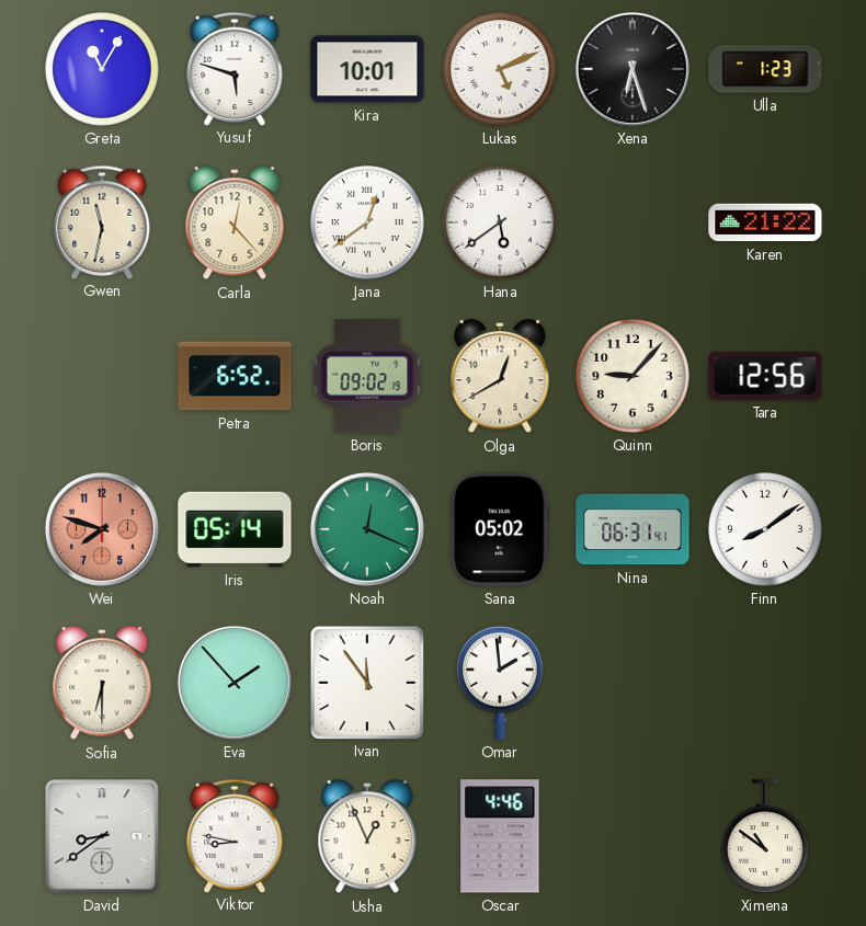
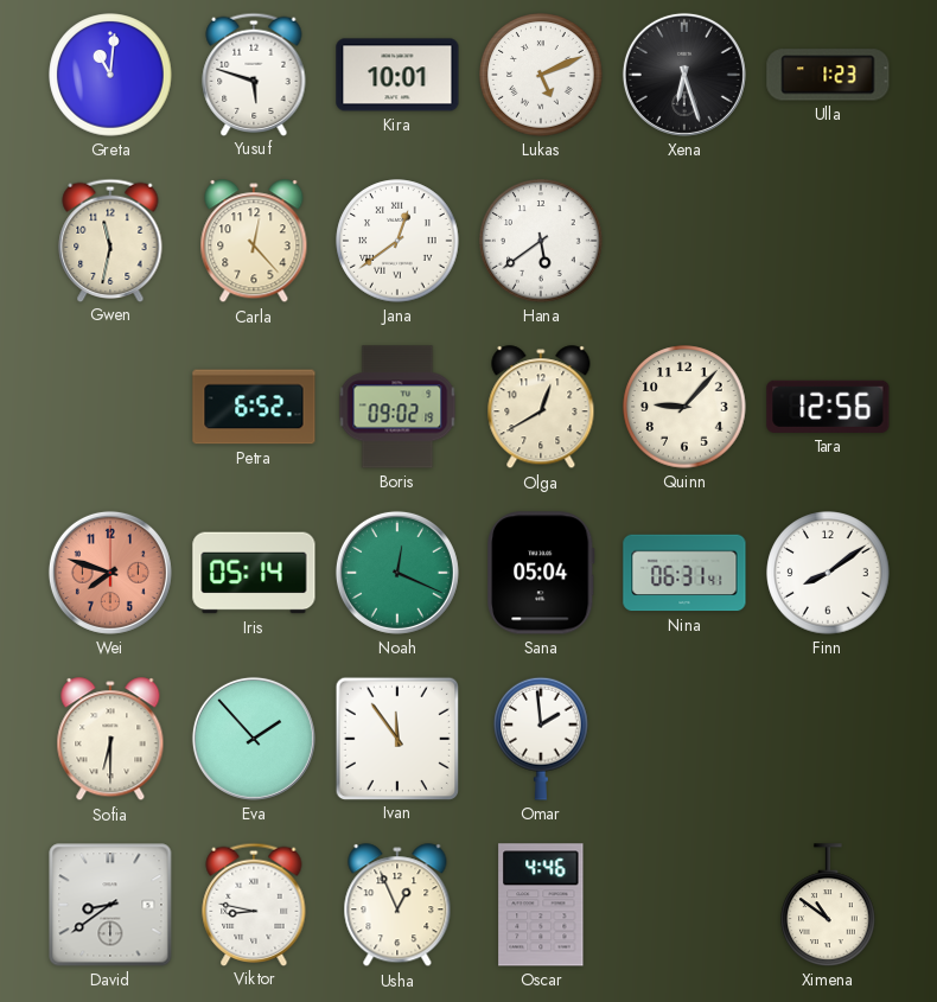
Greta: 11:05 -> 11:01 (110, 75)
Karen: 21:22 -> none (765, 222)
Sana: 05:02 -> 05:04 (541, 573)
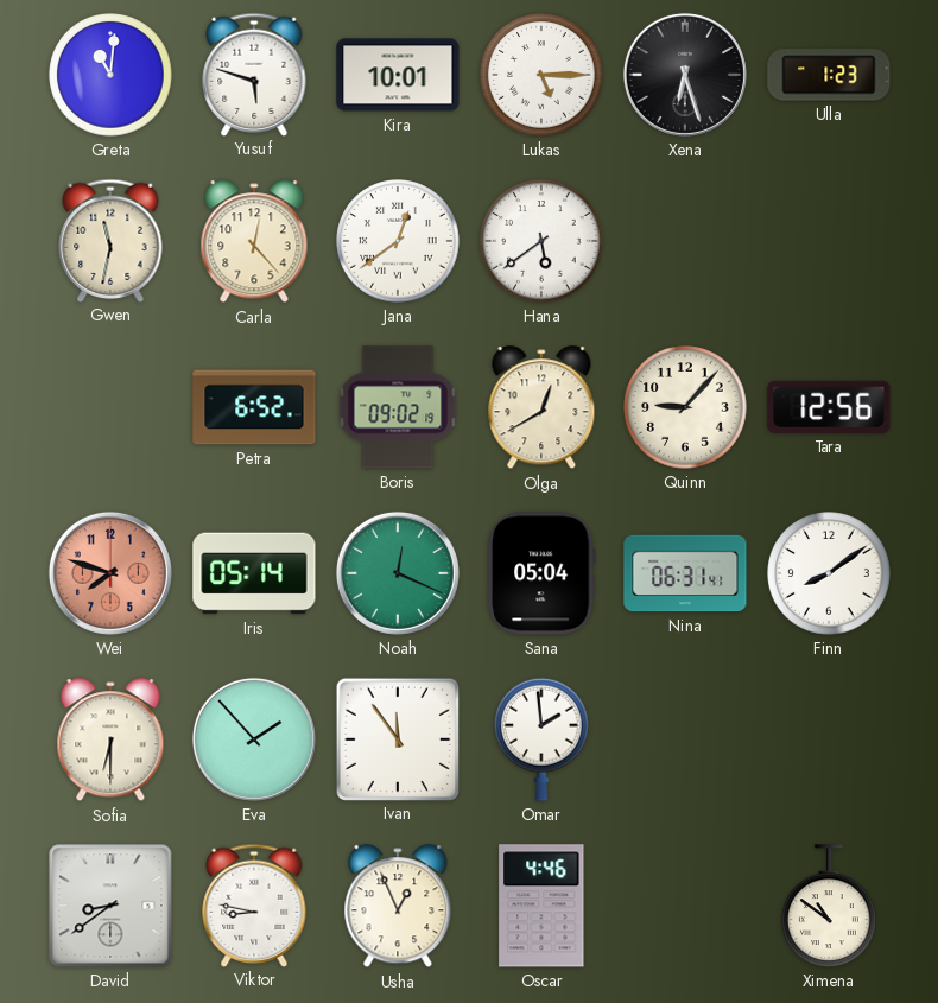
Lukas: 5:11 -> 5:15 (541, 75)
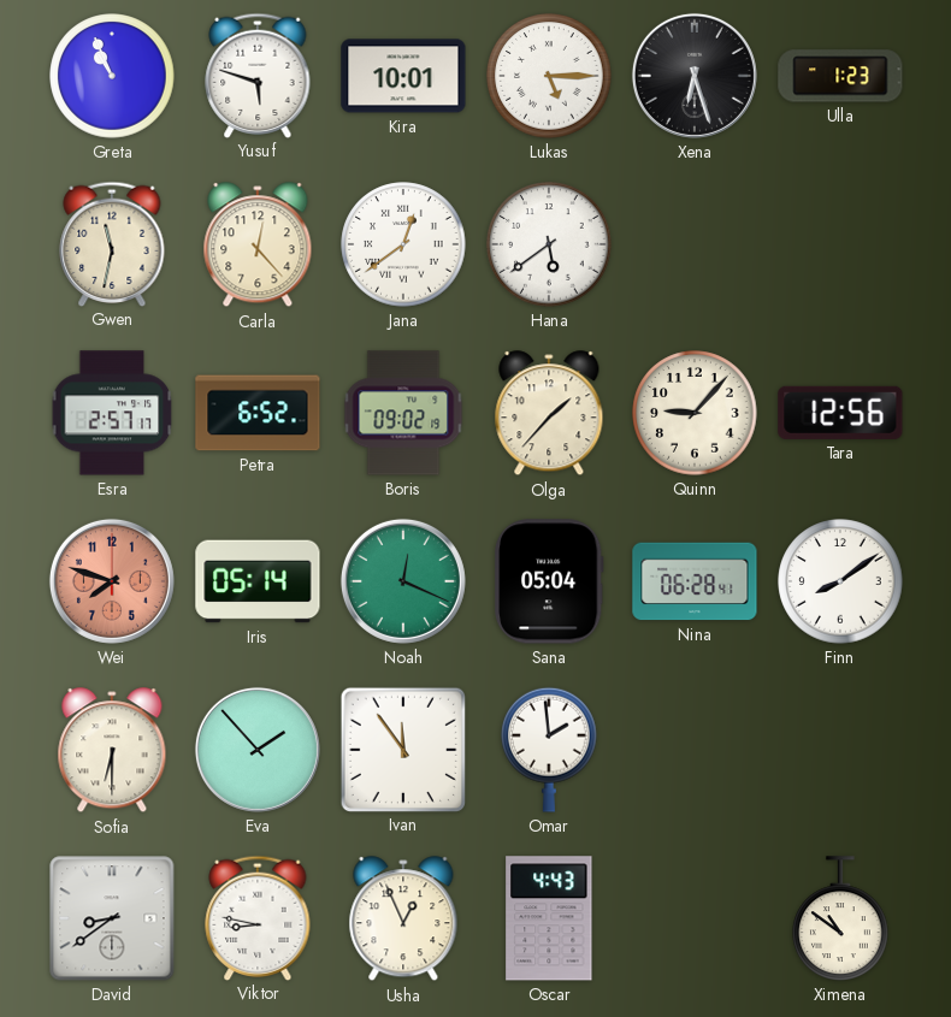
Greta: 11:01 -> 10:56 (112, 76)
Esra: none -> 2:57 (112, 413)
Olga: 12:40 -> 1:37 (549, 414)
Nina: 06:31 -> 06:28 (695, 581)
Oscar: 4:46 -> 4:43 (549, 918)
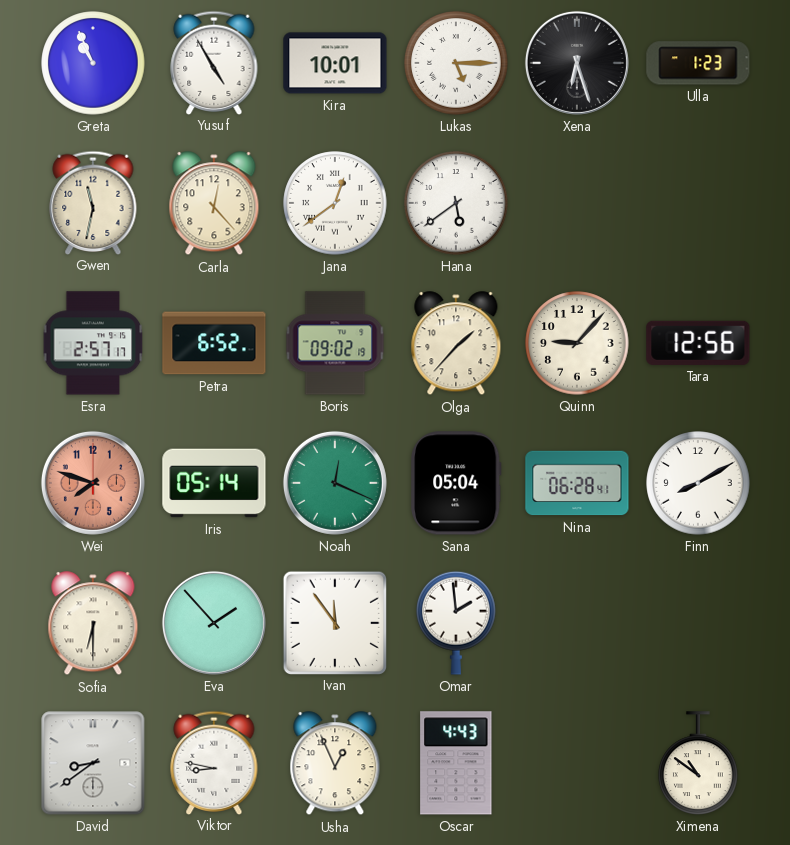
Yusuf: 5:48 -> 4:55 (214, 62)
Finn: 8:09 -> 8:10 (698, 483)
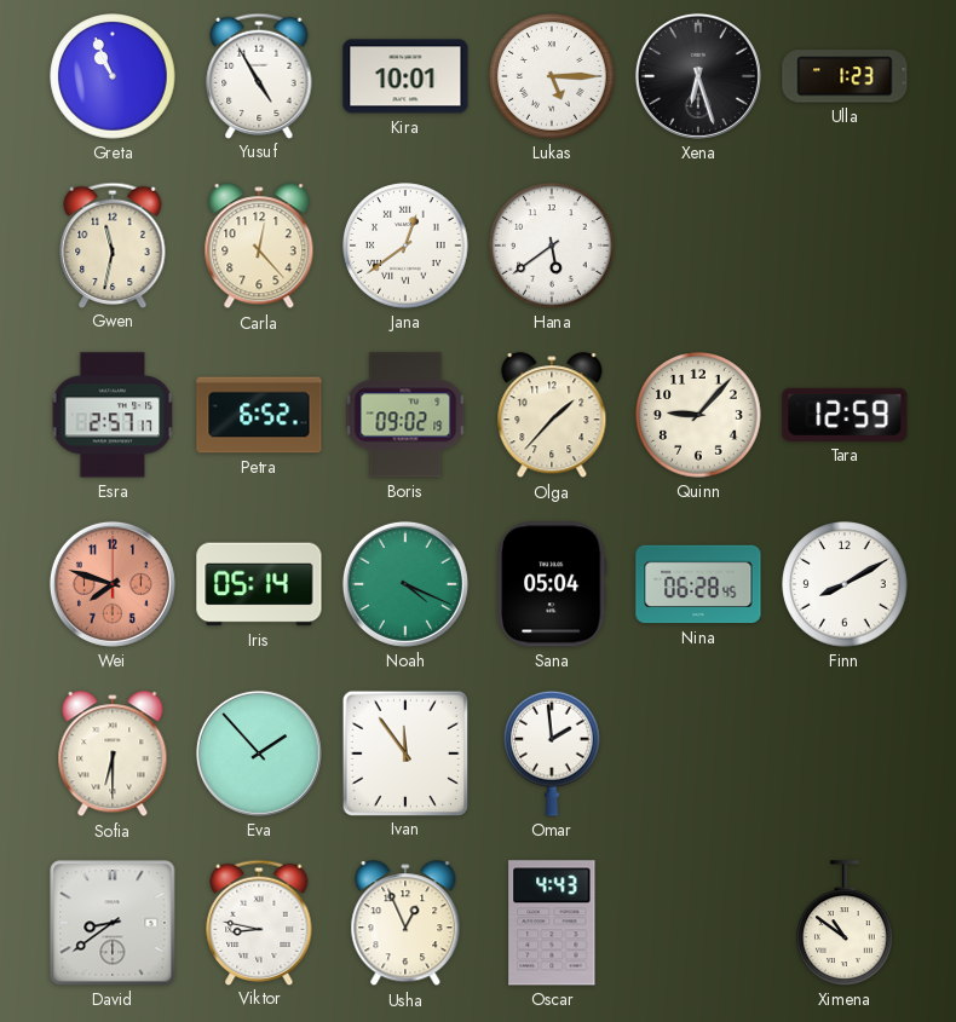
Tara: 12:56 -> 12:59 (845, 415)
Noah: 12:19 -> 4:19 (405, 584)
Nina: 06:28:41 -> 06:28:45 (698, 584)
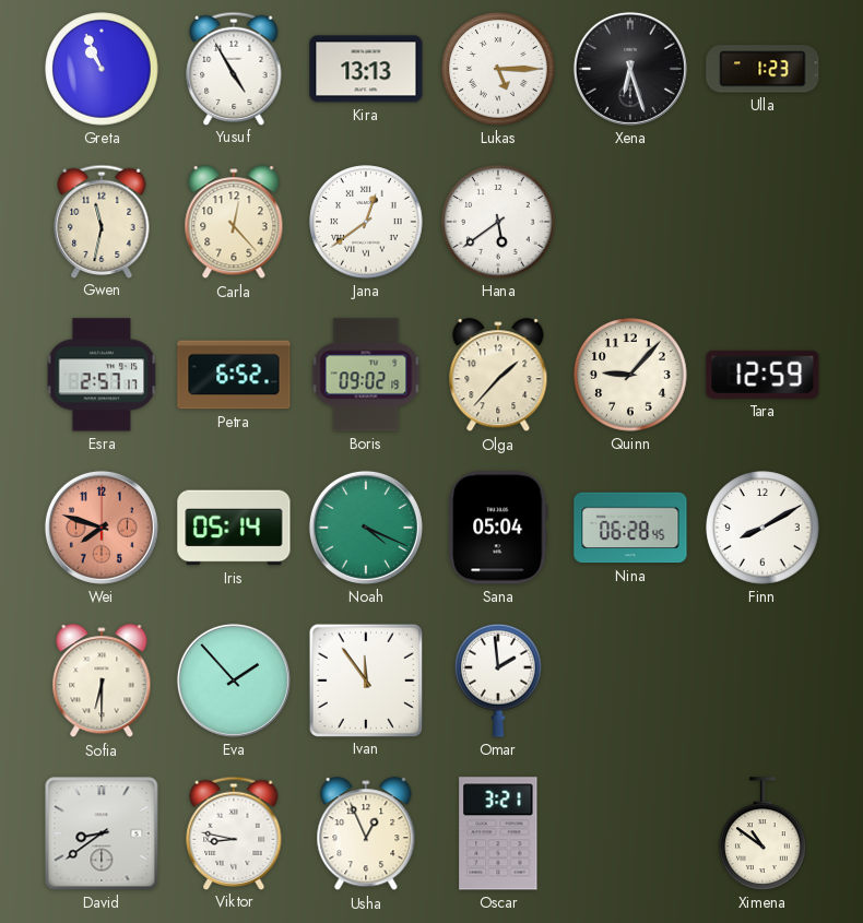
Kira: 10:01 -> 13:13 (366, 69)
Oscar: 4:43 -> 3:21 (498, 833)
